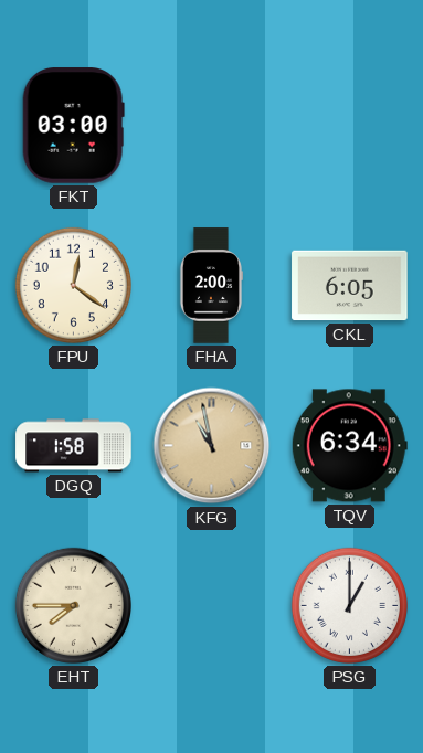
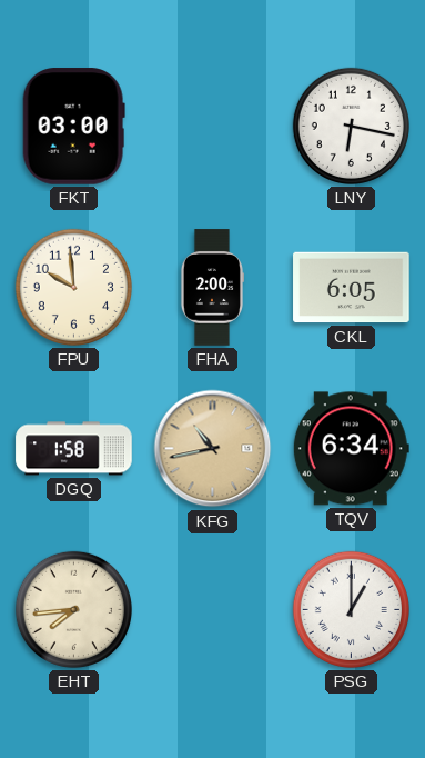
LNY: none -> 6:17 (351, 126)
FPU: 12:21 -> 9:59 (73, 287)
KFG: 10:58 -> 10:43 (213, 449)
EHT: 7:45 -> 7:44 (73, 609)
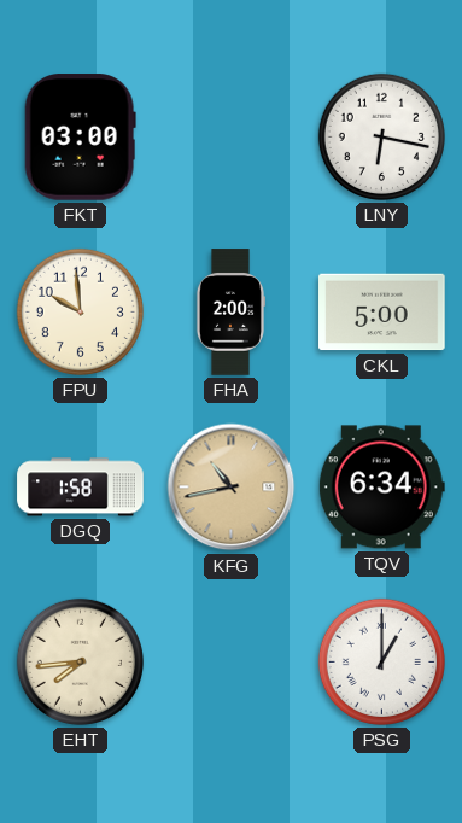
CKL: 6:05 -> 5:00 (382, 313)
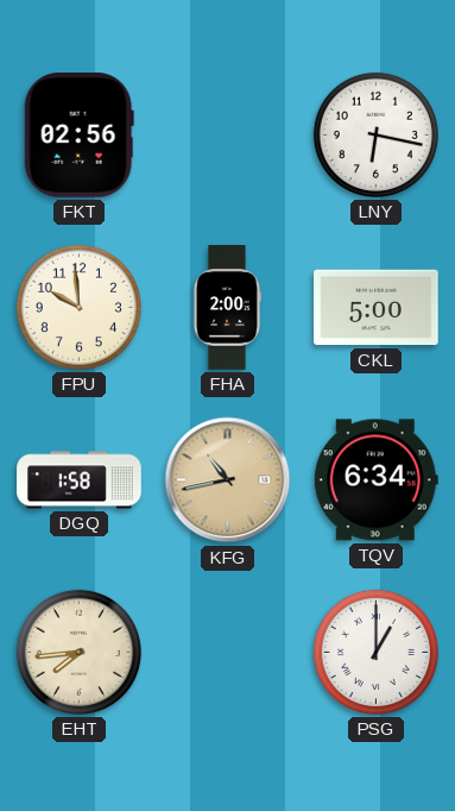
FKT: 03:00 -> 02:56 (78, 136)
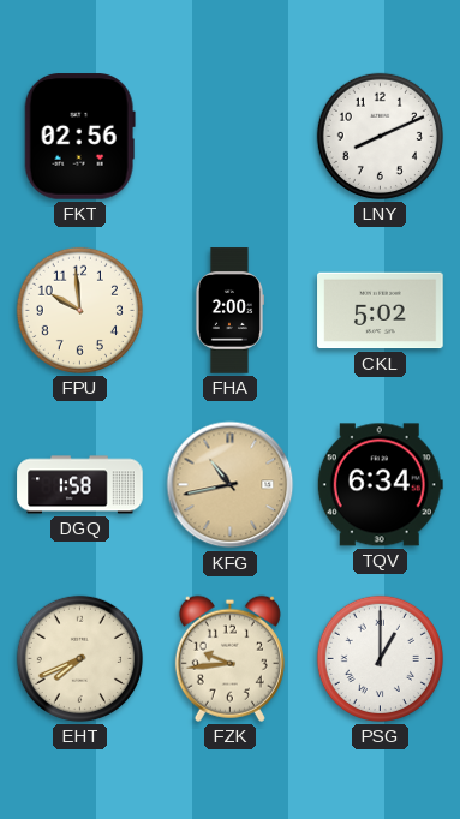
LNY: 6:17 -> 8:11 (380, 136)
CKL: 5:00 -> 5:02 (381, 311)
EHT: 7:44 -> 7:41 (79, 658)
FZK: none -> 9:44 (229, 658)
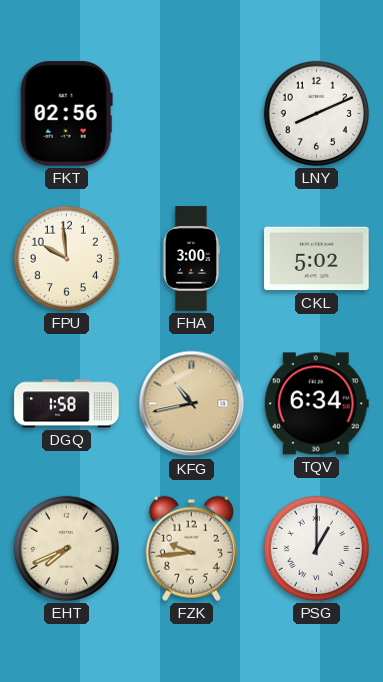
FHA: 2:00 -> 3:00 (190, 259)
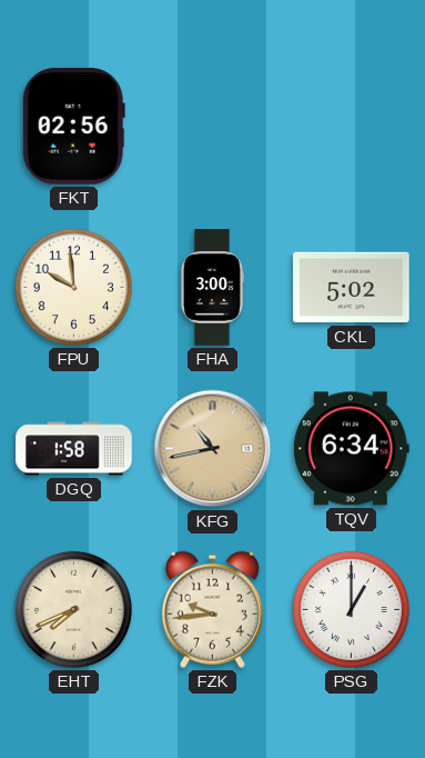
LNY: 8:11 -> none (316, 113)
